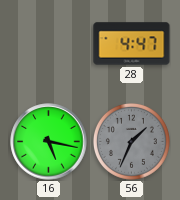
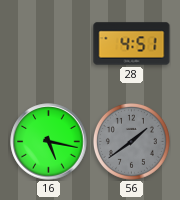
28: 4:47 -> 4:51 (132, 44)
56: 1:34 -> 1:39 (131, 141)
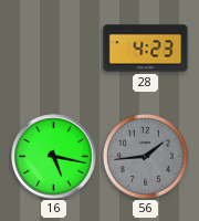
28: 4:51 -> 4:23 (146, 49)
56: 1:39 -> 1:44 (145, 156)
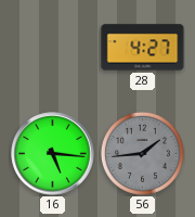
28: 4:23 -> 4:27 (143, 48)
16: 5:17 -> 5:16 (53, 154)
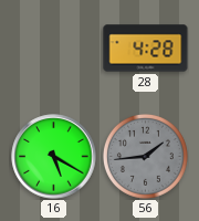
28: 4:27 -> 4:28 (146, 49)
16: 5:16 -> 5:20 (54, 157)
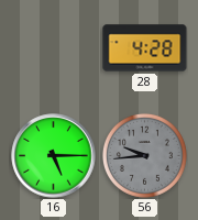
16: 5:20 -> 5:15 (54, 156)
56: 1:44 -> 9:44 (144, 155)
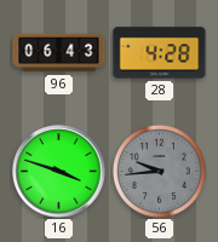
96: none -> 06:43 (59, 53)
16: 5:15 -> 3:48 (59, 172)
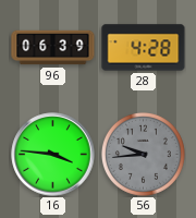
96: 06:43 -> 06:39 (53, 48)
16: 3:48 -> 3:46 (53, 155)
